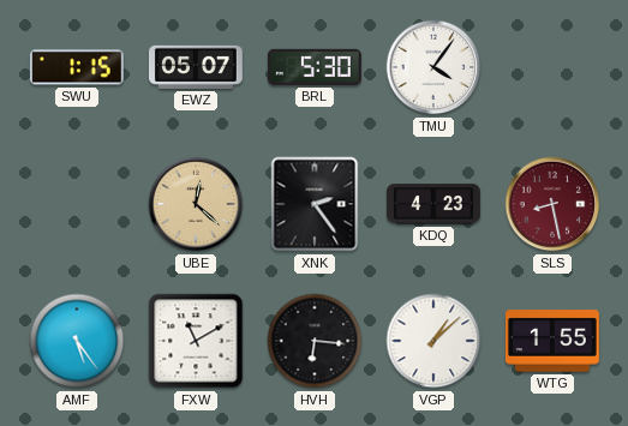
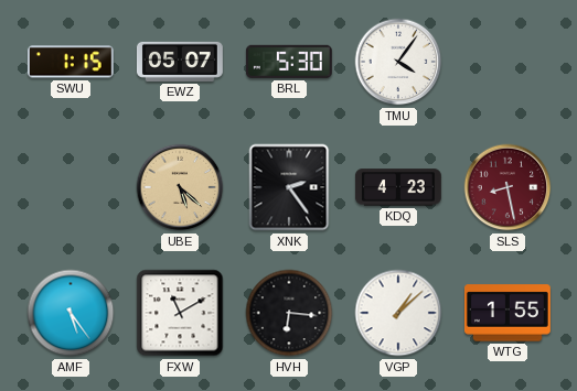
UBE: 12:22 -> 5:22 (180, 187)
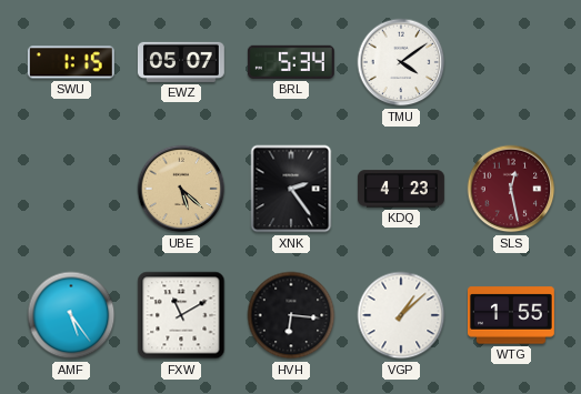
BRL: 5:30 -> 5:34 (291, 62)
TMU: 4:06 -> 4:09 (401, 62)
SLS: 8:28 -> 12:28 (511, 189)
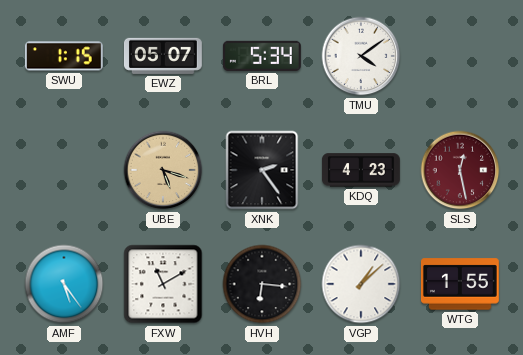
UBE: 5:22 -> 5:18 (163, 170)
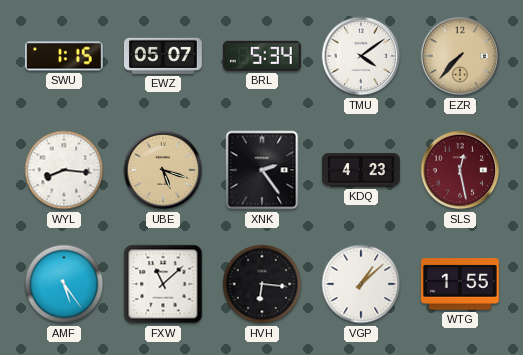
EZR: none -> 7:37 (460, 56)
WYL: none -> 8:16 (64, 170)
FXW: 11:10 -> 11:08 (163, 284)
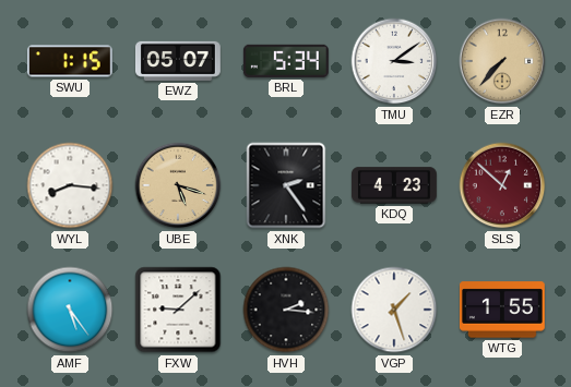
TMU: 4:09 -> 3:09 (394, 61)
SLS: 12:28 -> 12:52 (502, 185)
FXW: 11:08 -> 9:08 (178, 310)
HVH: 6:16 -> 2:16 (286, 310)
VGP: 1:08 -> 1:27 (394, 310)
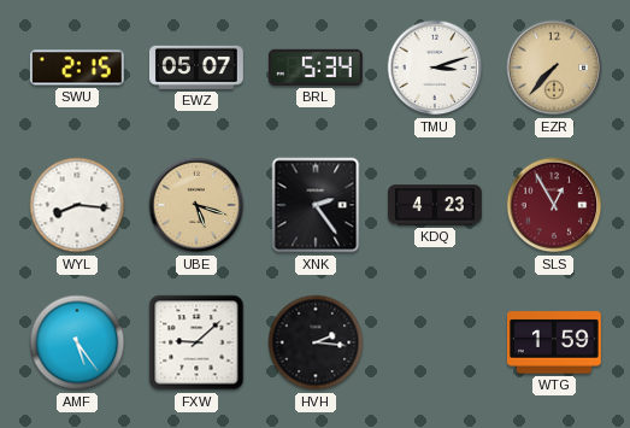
SWU: 1:15 -> 2:15 (77, 68)
TMU: 3:09 -> 3:12 (435, 68)
SLS: 12:52 -> 12:55 (554, 205)
VGP: 1:27 -> none (394, 310)
WTG: 1:55 -> 1:59 (554, 342)
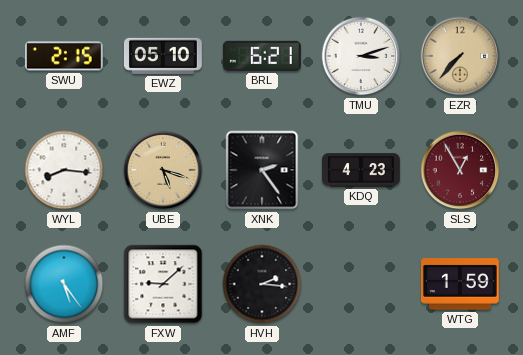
EWZ: 05:07 -> 05:10 (163, 56)
BRL: 5:34 -> 6:21 (262, 56)
